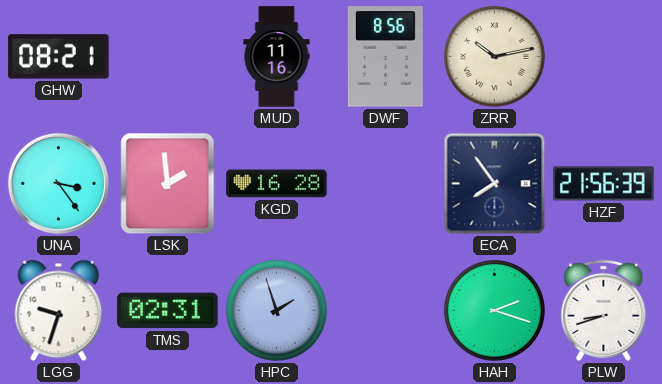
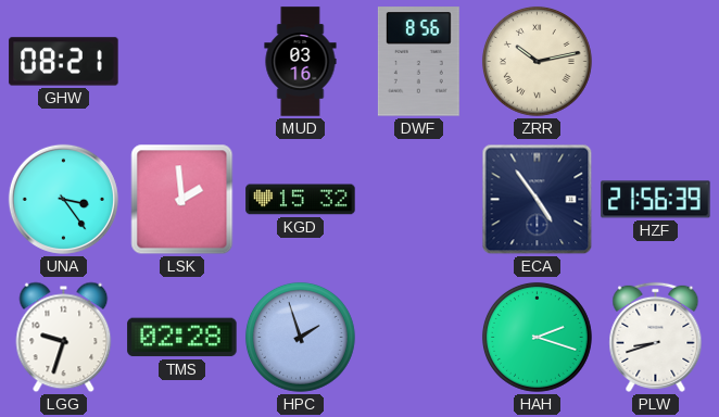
MUD: 11:16 -> 03:16 (301, 62)
KGD: 16:28 -> 15:32 (301, 200)
ECA: 7:54 -> 4:54 (538, 200)
TMS: 02:31 -> 02:28 (182, 338)
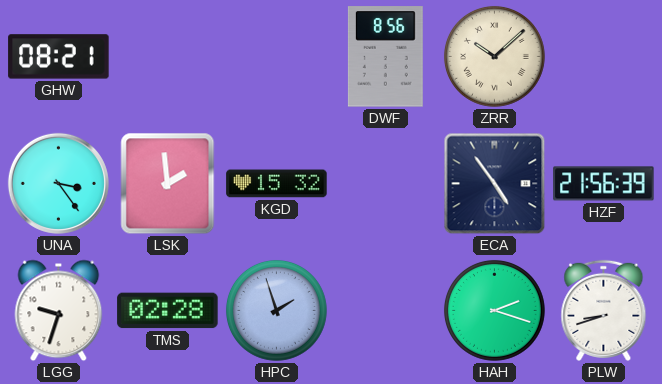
MUD: 03:16 -> none (301, 62)
ZRR: 10:13 -> 10:08 (494, 56)
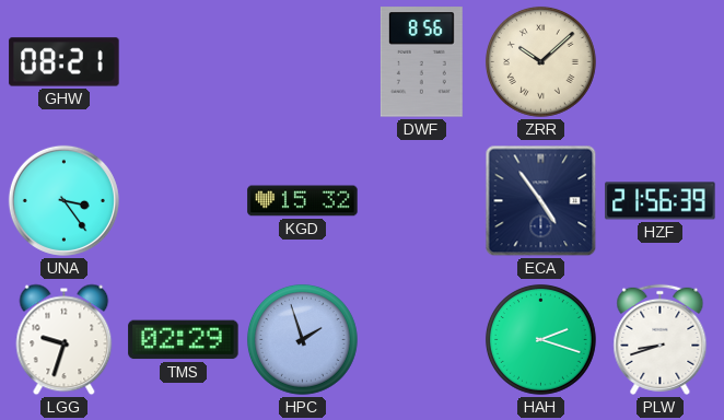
LSK: 1:59 -> none (168, 184)
TMS: 02:28 -> 02:29 (184, 340)
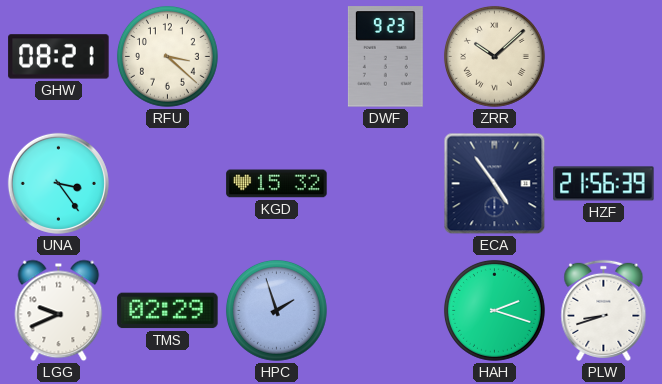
RFU: none -> 3:22 (167, 56)
DWF: 8:56 -> 9:23 (385, 57)
LGG: 9:33 -> 9:41 (59, 311)
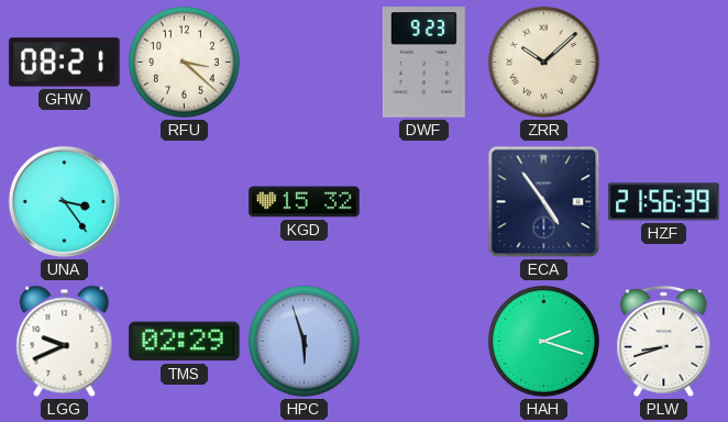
HPC: 1:57 -> 5:57 (304, 341)
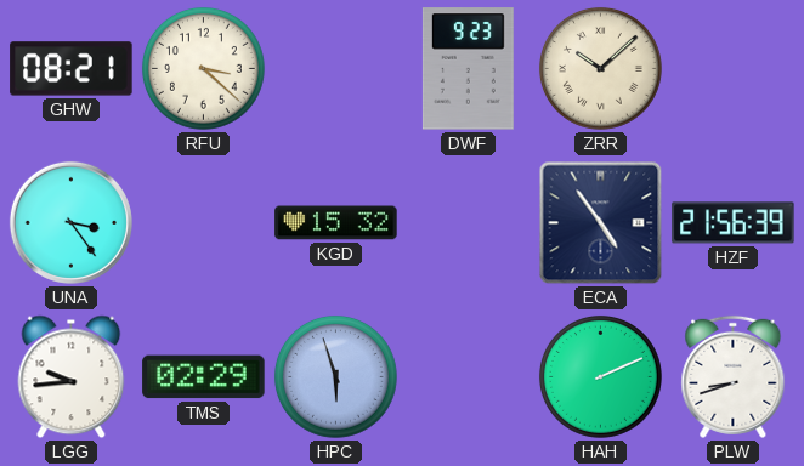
LGG: 9:41 -> 9:44 (72, 377)
HAH: 2:18 -> 2:11 (600, 376)
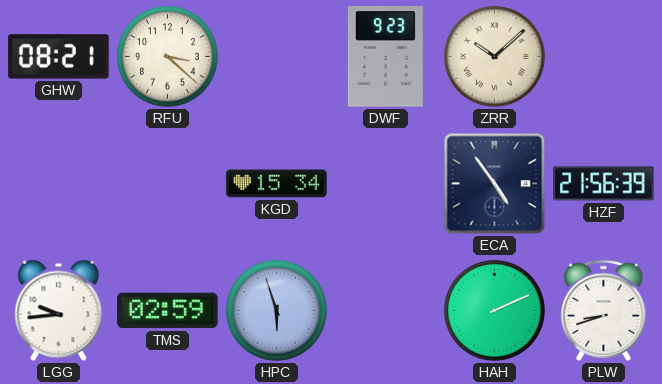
UNA: 3:24 -> none (70, 222)
KGD: 15:32 -> 15:34 (277, 184)
TMS: 02:29 -> 02:59 (168, 311)
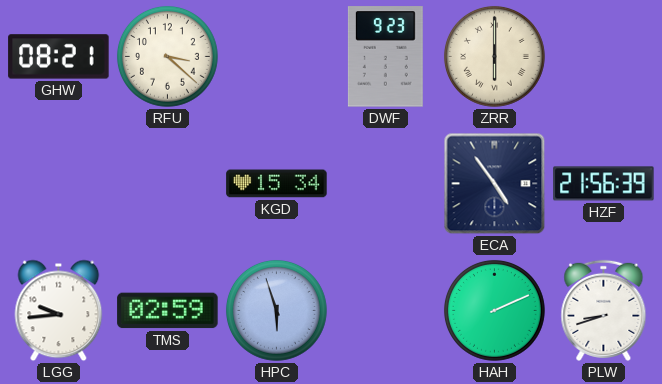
ZRR: 10:08 -> 6:00 (494, 56)
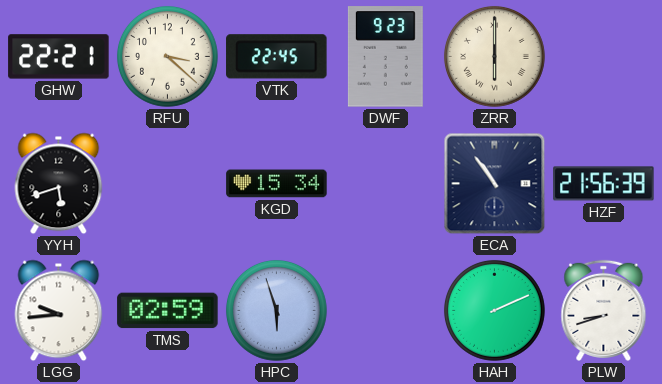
GHW: 08:21 -> 22:21 (59, 57)
VTK: none -> 22:45 (277, 57)
YYH: none -> 5:42 (59, 184)
ECA: 4:54 -> 10:54 (495, 184)
